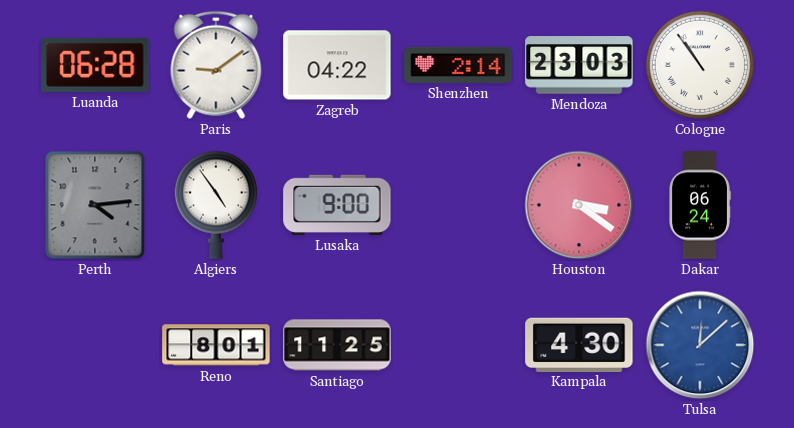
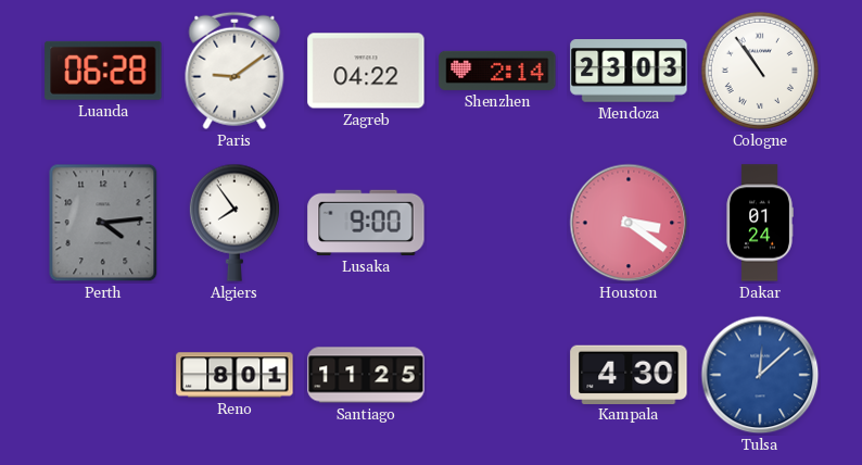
Algiers: 4:54 -> 7:54 (234, 223)
Dakar: 06:24 -> 01:24 (760, 223)
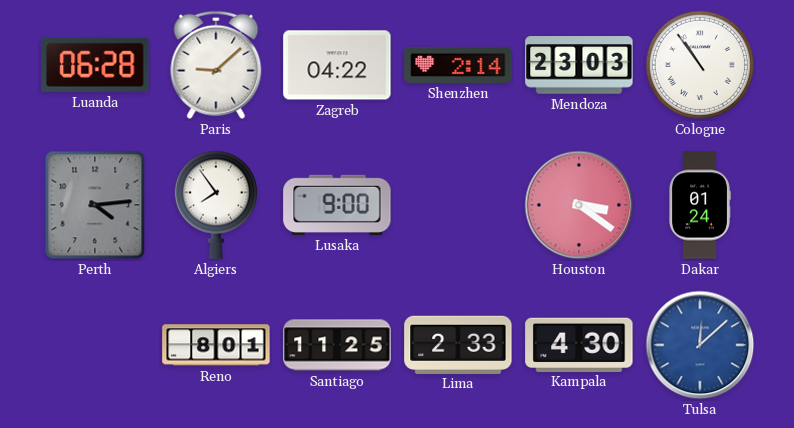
Paris: 9:09 -> 9:08 (216, 65)
Lima: none -> 2:33 (458, 344)
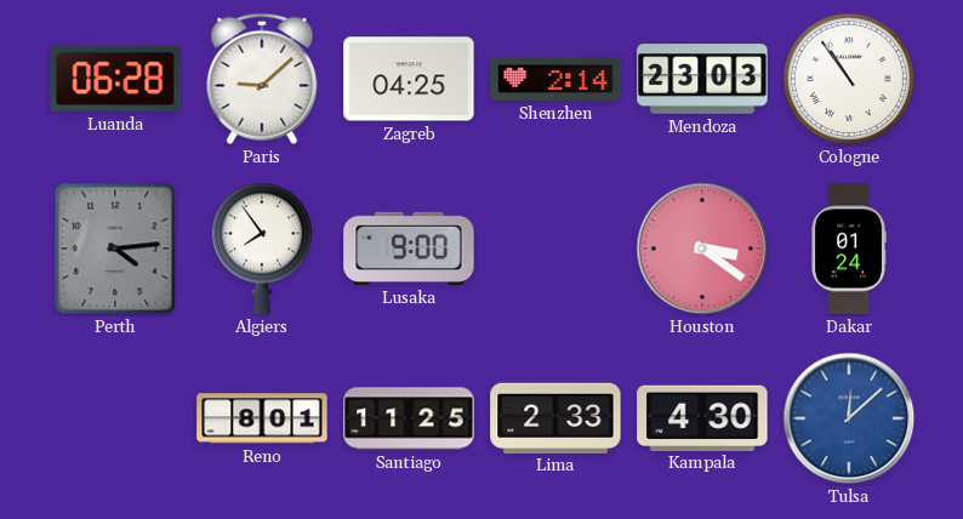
Zagreb: 04:22 -> 04:25 (409, 79)
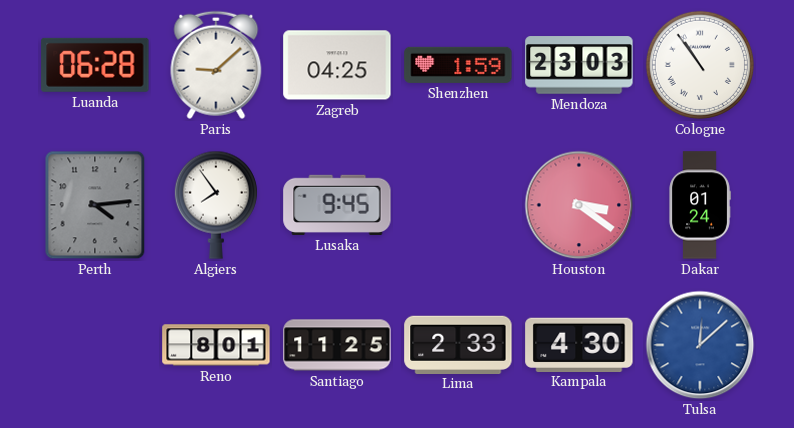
Shenzhen: 2:14 -> 1:59 (458, 65)
Lusaka: 9:00 -> 9:45 (337, 205)
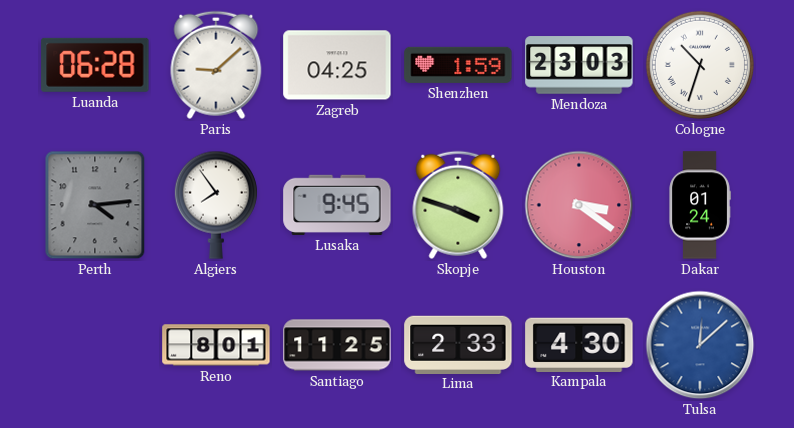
Cologne: 10:54 -> 10:33 (700, 65)
Skopje: none -> 3:48 (458, 205)
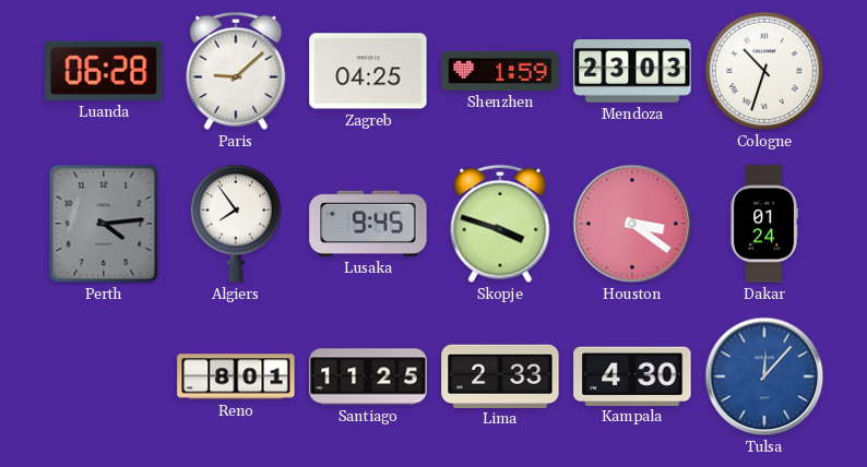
Tulsa: 12:08 -> 12:07 (764, 376)
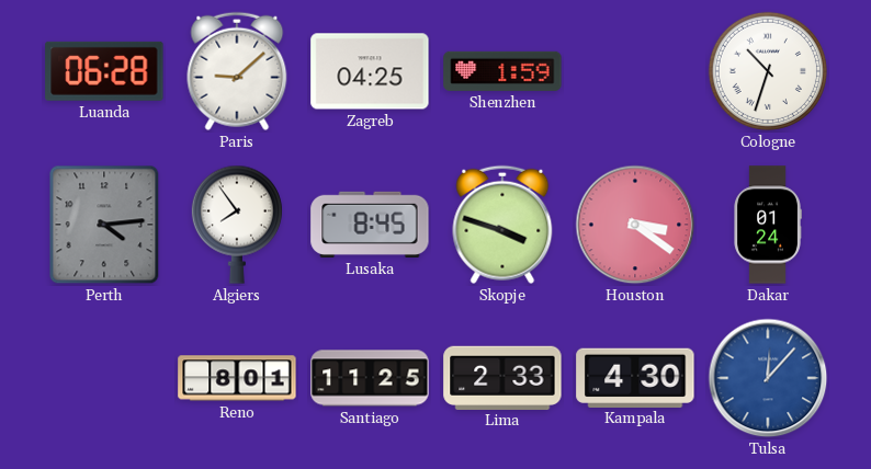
Mendoza: 23:03 -> none (632, 71)
Lusaka: 9:45 -> 8:45 (370, 225)
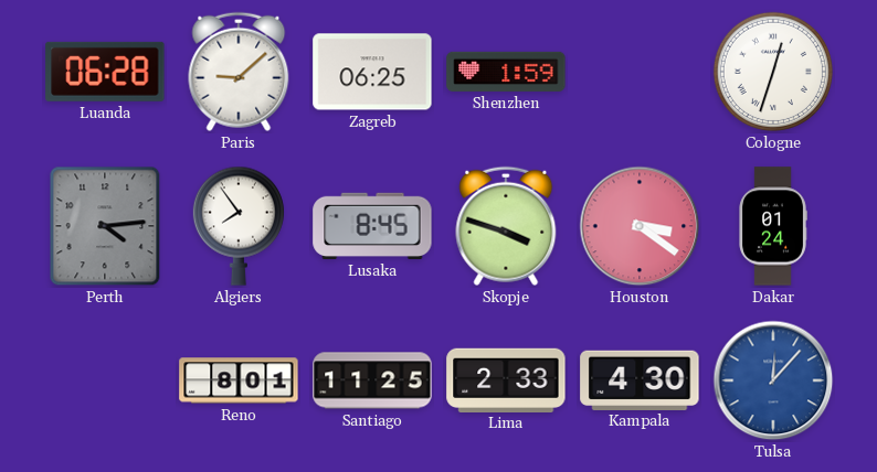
Zagreb: 04:25 -> 06:25 (372, 72)
Cologne: 10:33 -> 12:33 (773, 72)
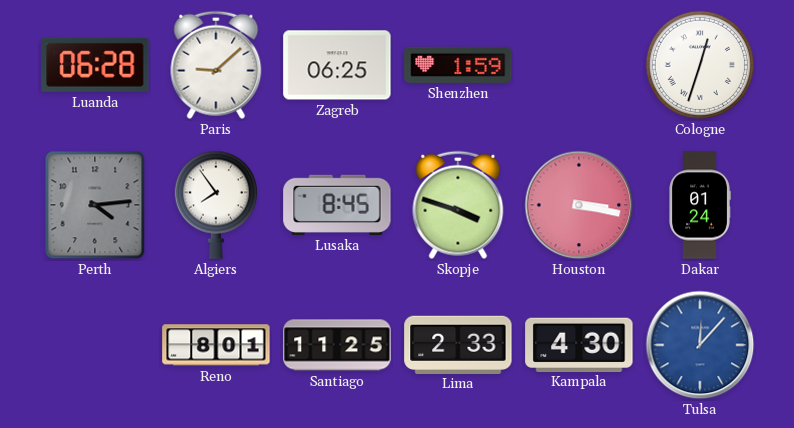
Houston: 3:21 -> 3:17 (579, 205)
